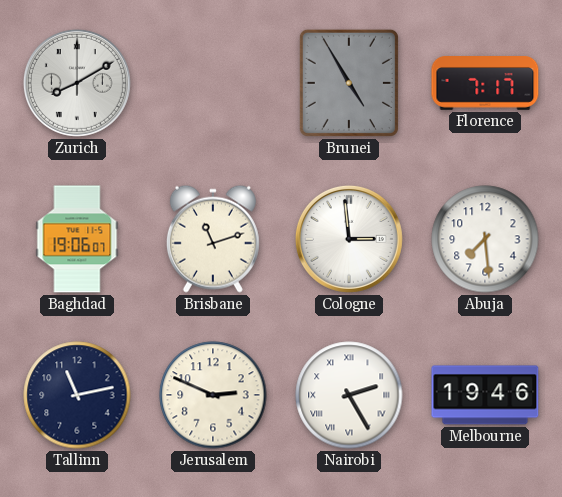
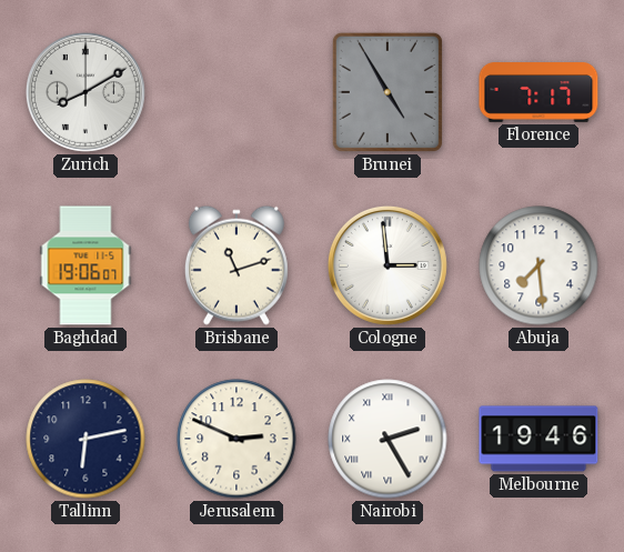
Tallinn: 11:13 -> 6:13 (85, 439)
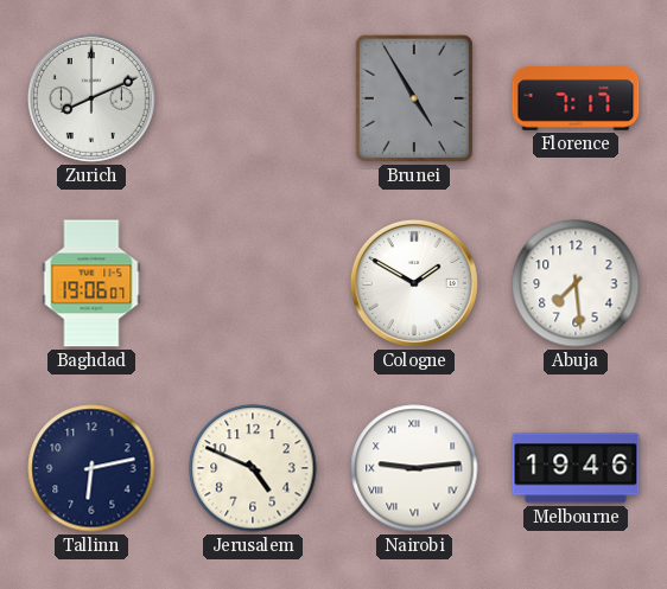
Zurich: 8:10 -> 8:11 (91, 98)
Brisbane: 11:12 -> none (236, 265)
Cologne: 2:59 -> 1:50 (414, 283)
Jerusalem: 2:49 -> 4:49 (253, 468)
Nairobi: 2:25 -> 9:14 (414, 468)
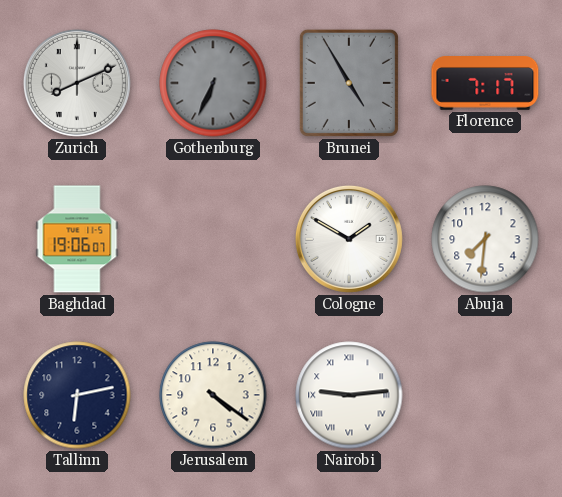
Gothenburg: none -> 6:34 (213, 83)
Abuja: 7:29 -> 7:31 (485, 239)
Jerusalem: 4:49 -> 4:21 (213, 395)
Melbourne: 19:46 -> none (576, 468)
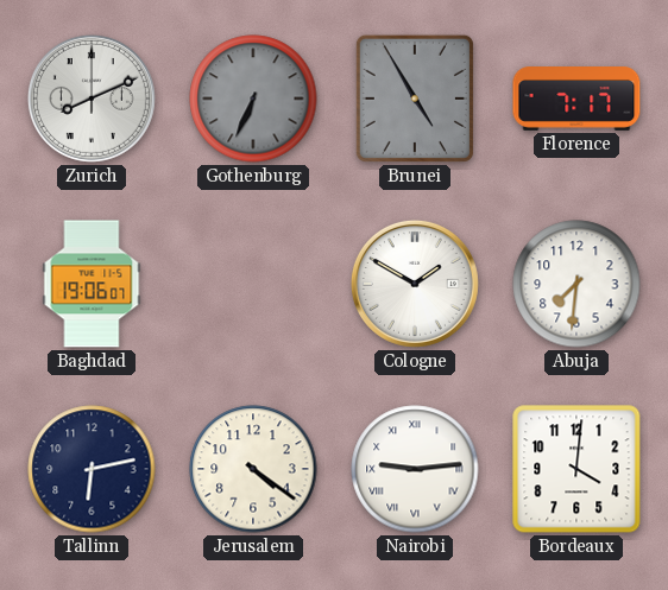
Bordeaux: none -> 4:01 (576, 469)
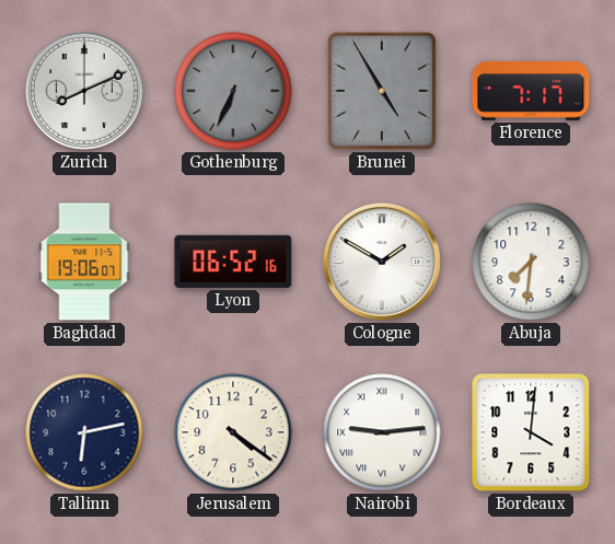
Lyon: none -> 06:52 (233, 262)
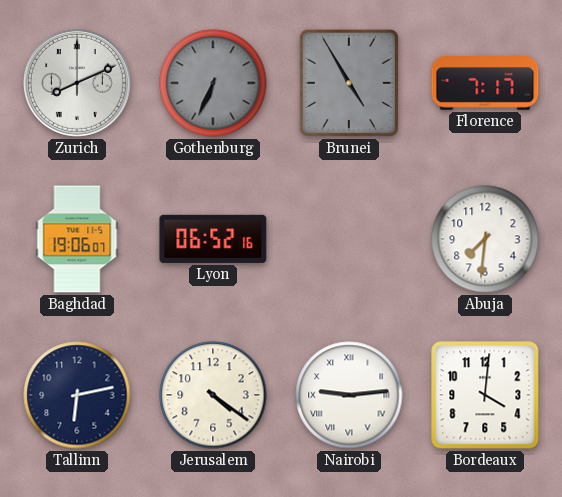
Cologne: 1:50 -> none (382, 262)
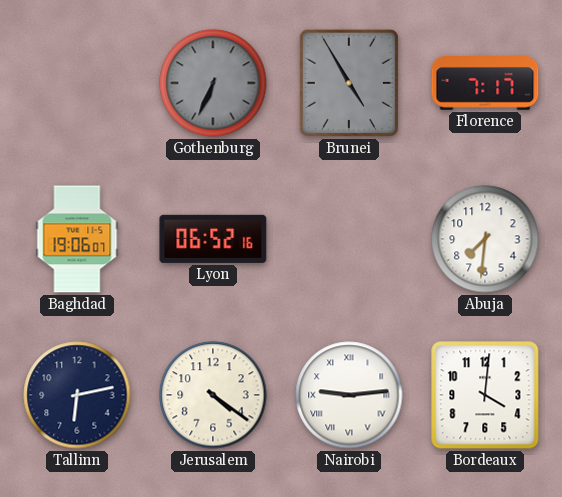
Zurich: 8:11 -> none (77, 83)
